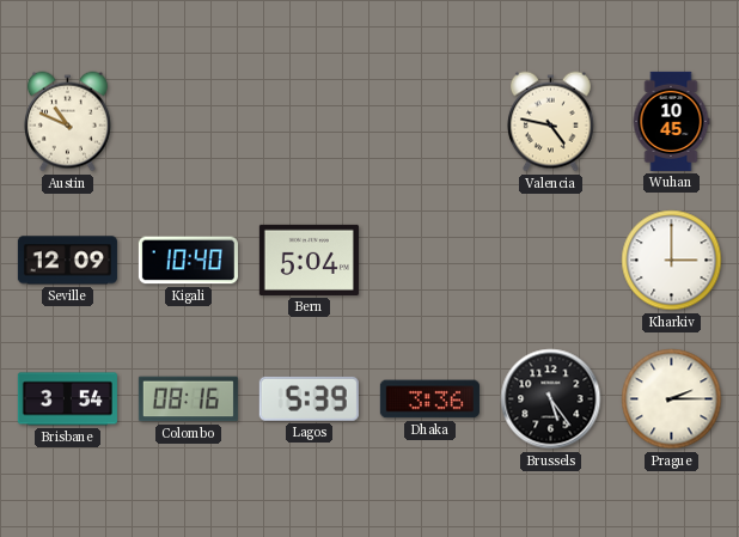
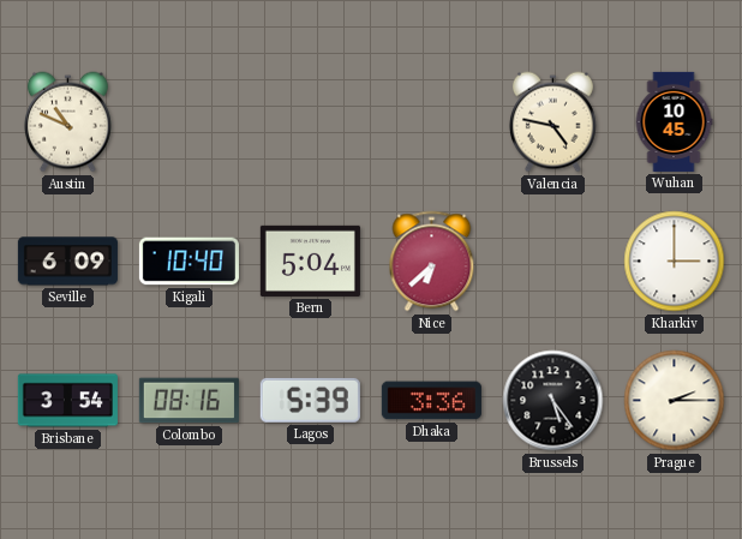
Seville: 12:09 -> 6:09 (67, 262)
Nice: none -> 6:38 (432, 262)
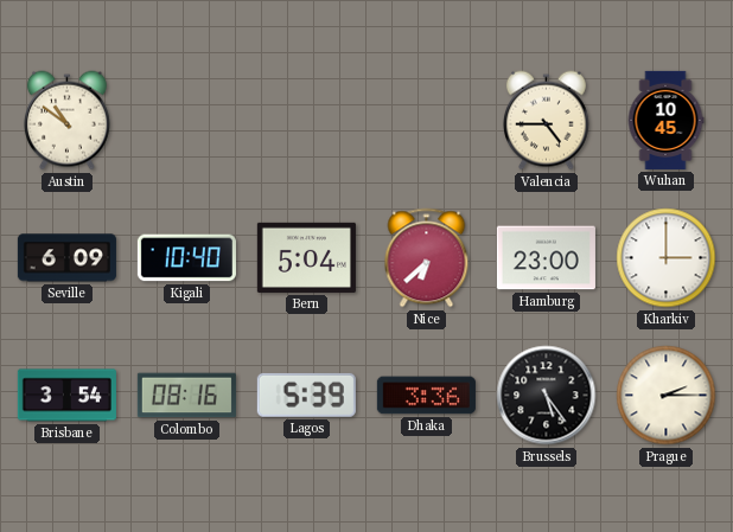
Austin: 10:49 -> 10:51 (66, 121)
Valencia: 4:47 -> 4:45 (546, 121)
Hamburg: none -> 23:00 (546, 258)
